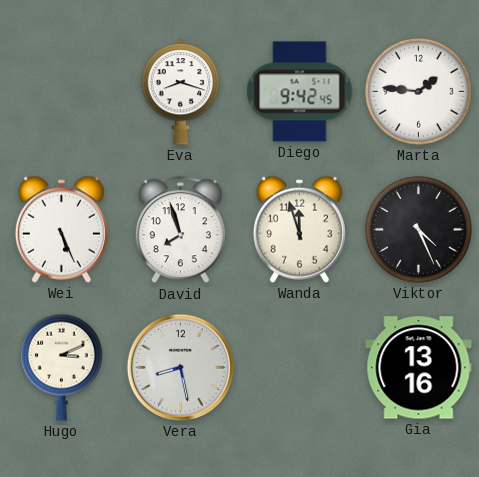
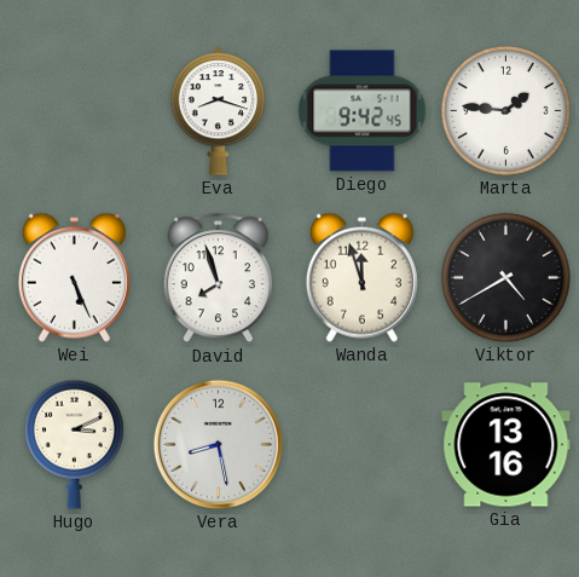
Viktor: 4:26 -> 4:40 (506, 278)
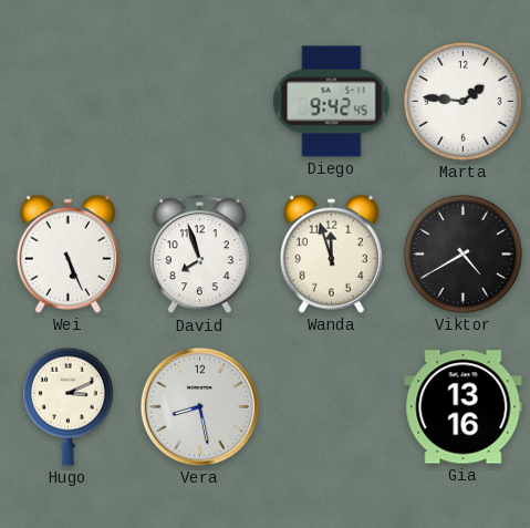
Eva: 8:18 -> none (219, 111)
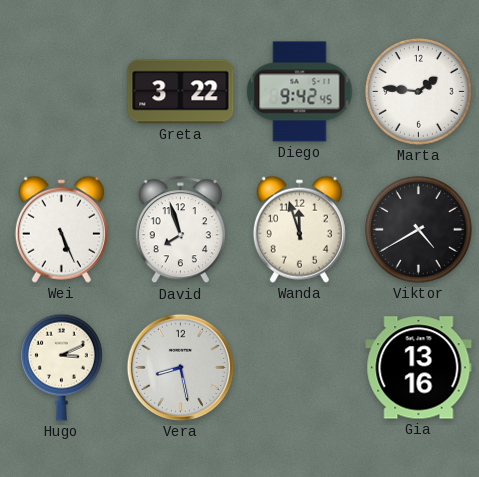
Greta: none -> 3:22 (181, 92)
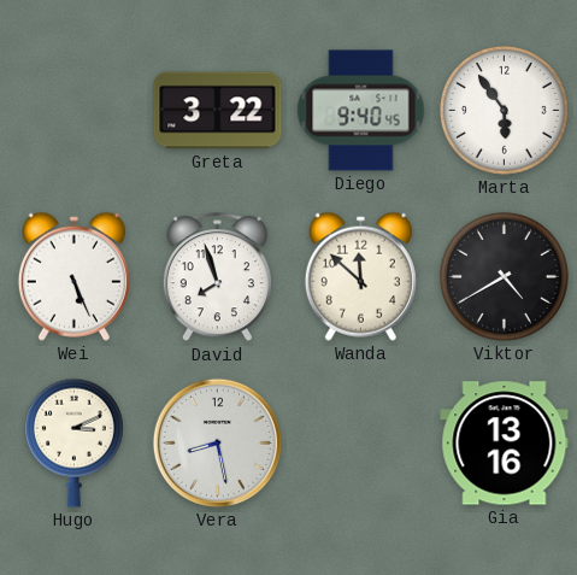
Diego: 9:42 -> 9:40 (361, 111)
Marta: 1:46 -> 5:54 (505, 111)
Wanda: 11:57 -> 11:52 (360, 276)
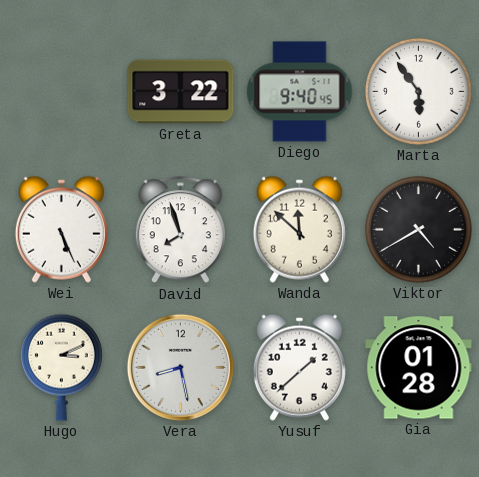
Yusuf: none -> 1:38 (299, 367)
Gia: 13:16 -> 01:28 (419, 368)
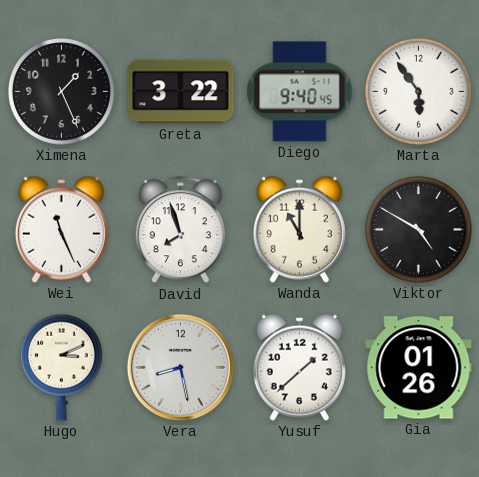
Ximena: none -> 1:26 (62, 92)
Wei: 5:26 -> 11:26 (61, 229)
Wanda: 11:52 -> 11:00 (299, 229)
Viktor: 4:40 -> 4:50 (419, 230)
Gia: 01:28 -> 01:26 (419, 368)
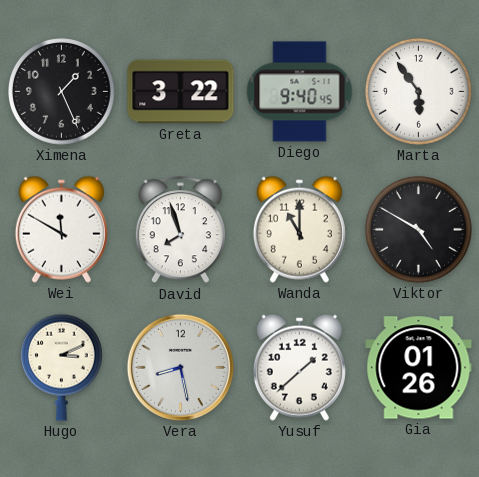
Wei: 11:26 -> 11:50 (61, 229)
